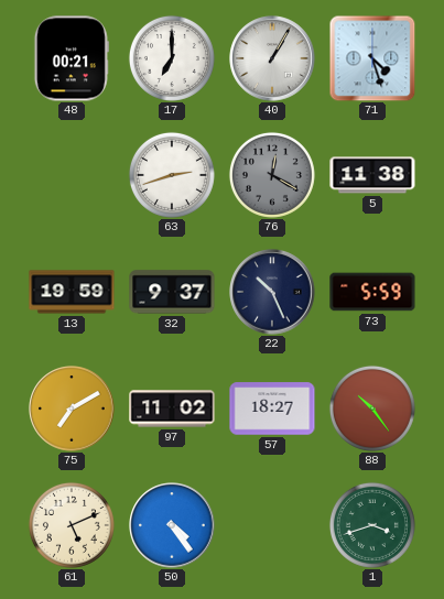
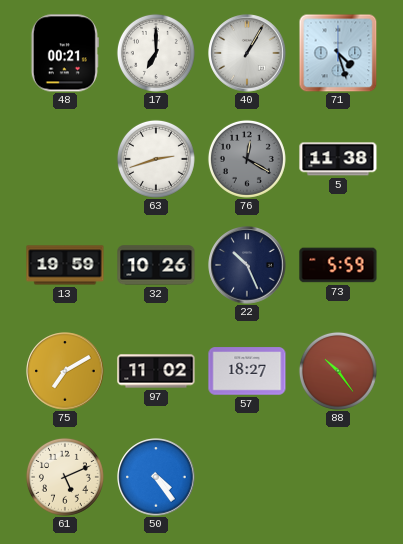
32: 9:37 -> 10:26 (156, 265)
1: 3:42 -> none (372, 525)
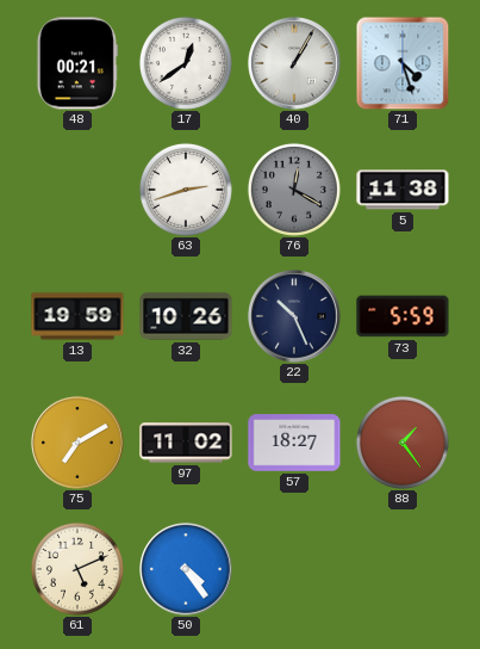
17: 7:00 -> 12:39 (186, 63)
88: 10:24 -> 1:24 (403, 443)
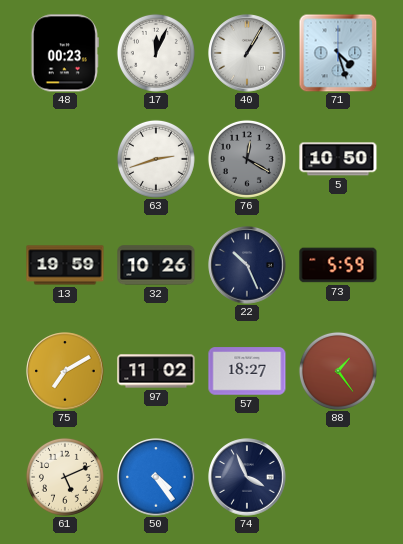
48: 00:21 -> 00:23 (65, 53)
17: 12:39 -> 12:04 (156, 53)
5: 11:38 -> 10:50 (338, 159)
74: none -> 3:56 (247, 477)
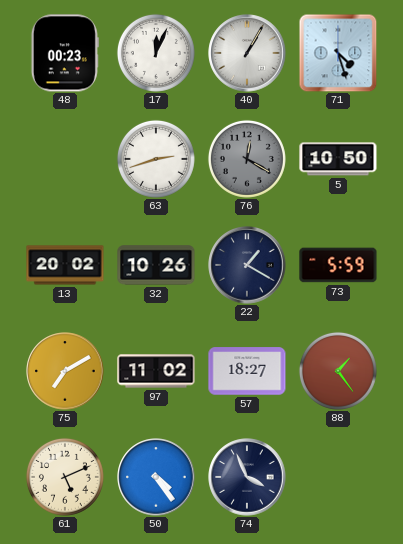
13: 19:59 -> 20:02 (65, 265)
22: 10:26 -> 1:20 (247, 265)
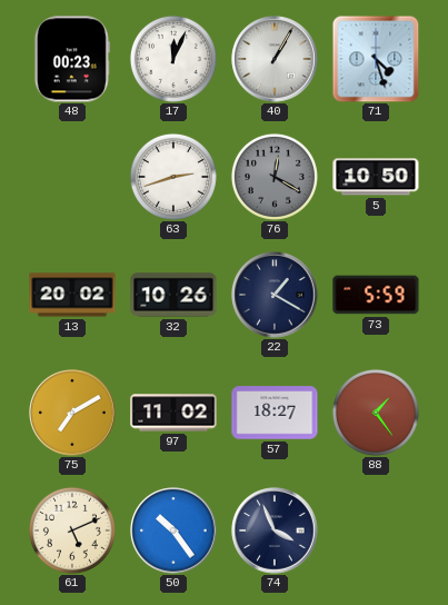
50: 4:24 -> 10:24 (173, 530)
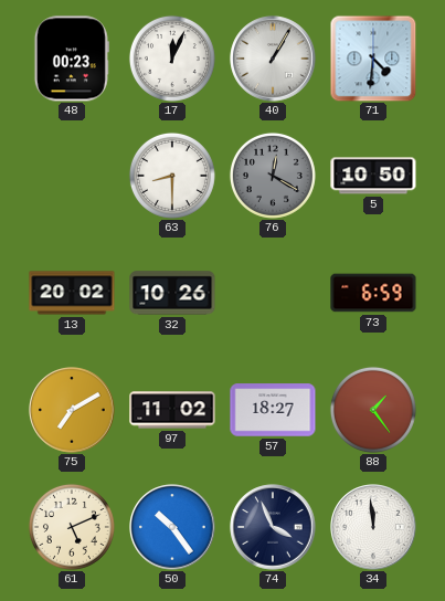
71: 4:27 -> 4:31 (373, 59)
63: 2:42 -> 8:30 (172, 176)
22: 1:20 -> none (275, 295)
73: 5:59 -> 6:59 (373, 293)
34: none -> 11:59 (373, 527)
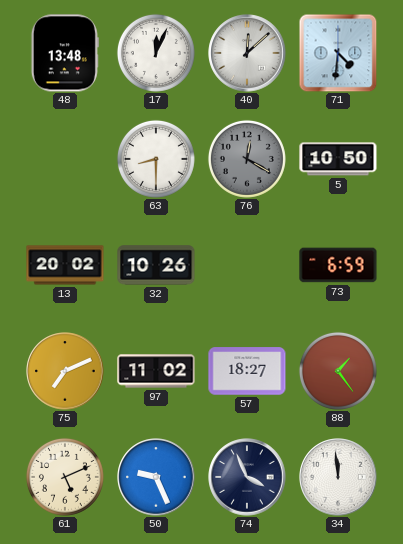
48: 00:23 -> 13:48 (65, 53)
40: 1:05 -> 12:08 (247, 53)
75: 7:10 -> 7:11 (65, 371)
50: 10:24 -> 9:26 (156, 477)
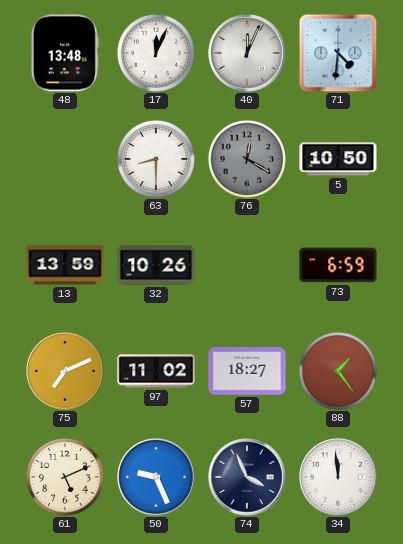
40: 12:08 -> 12:04 (247, 53)
13: 20:02 -> 13:59 (65, 265)
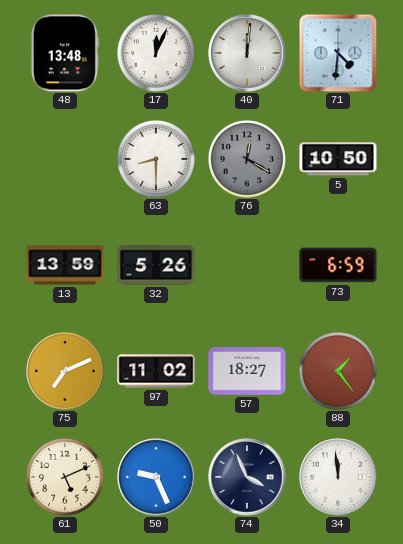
40: 12:04 -> 12:01 (247, 53)
32: 10:26 -> 5:26 (156, 265)
